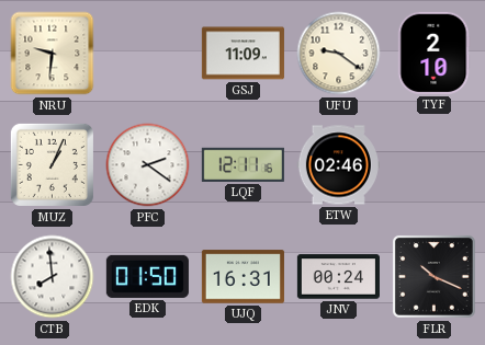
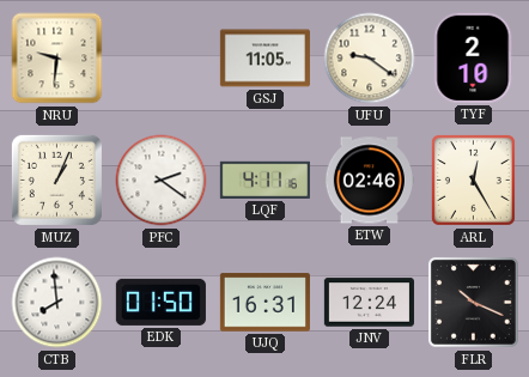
GSJ: 11:09 -> 11:05 (264, 59)
LQF: 12:11 -> 4:11 (264, 180)
ARL: none -> 12:25 (473, 180)
JNV: 00:24 -> 12:24 (369, 303)
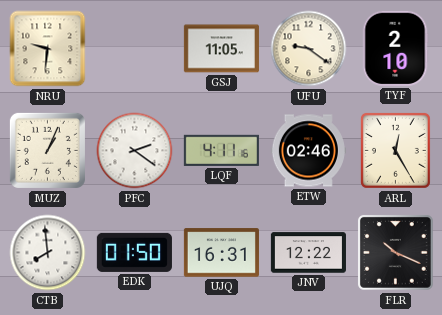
JNV: 12:24 -> 12:22 (308, 253)
